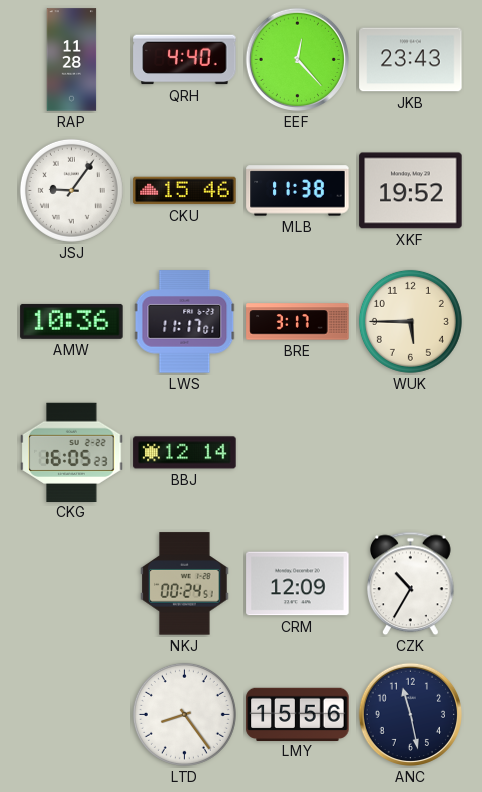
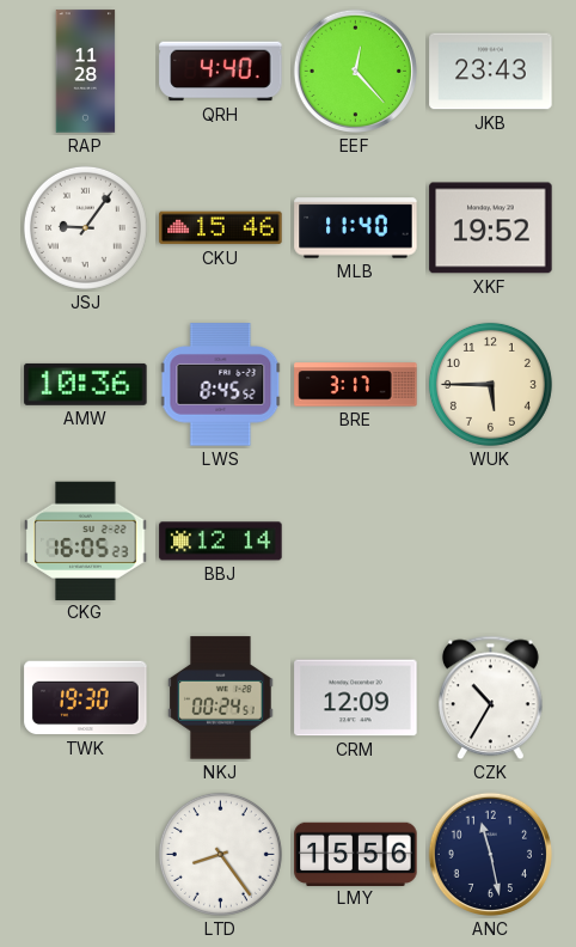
MLB: 11:38 -> 11:40 (356, 228)
LWS: 11:17 -> 8:45 (221, 385)
TWK: none -> 19:30 (86, 698)
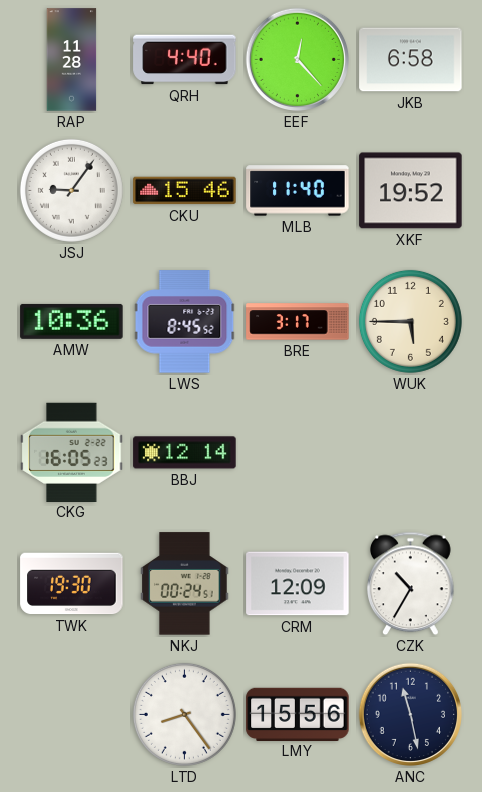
JKB: 23:43 -> 6:58 (411, 60)
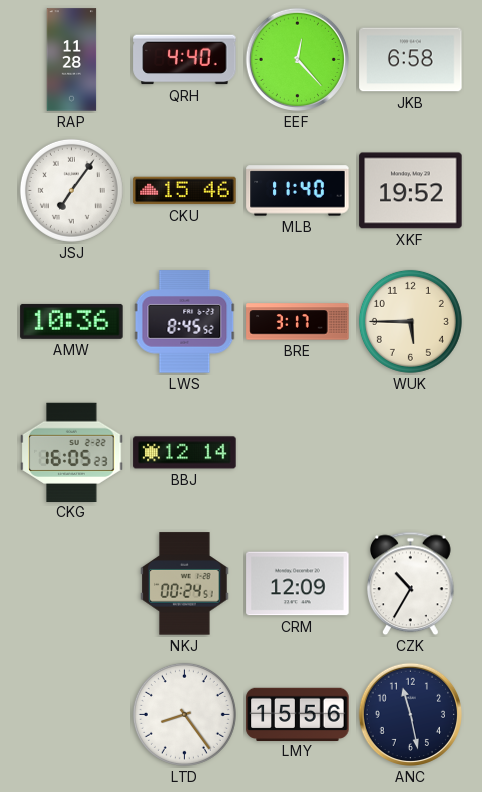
JSJ: 9:06 -> 7:06 (71, 190)
TWK: 19:30 -> none (72, 584)
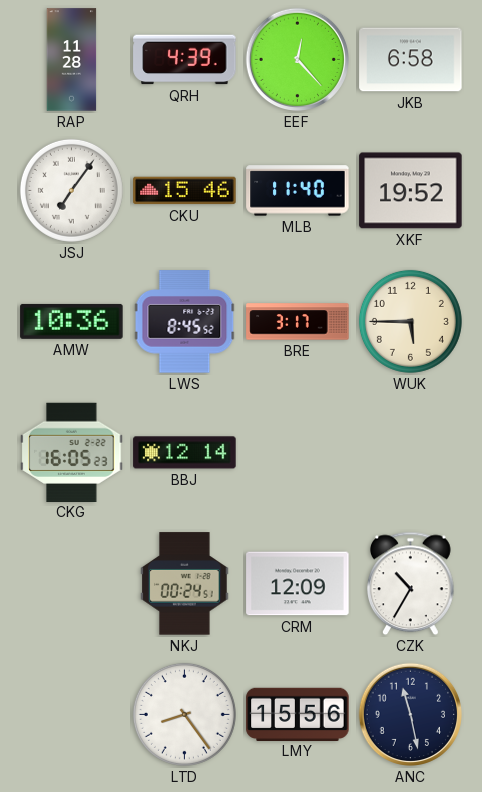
QRH: 4:40 -> 4:39 (185, 60)
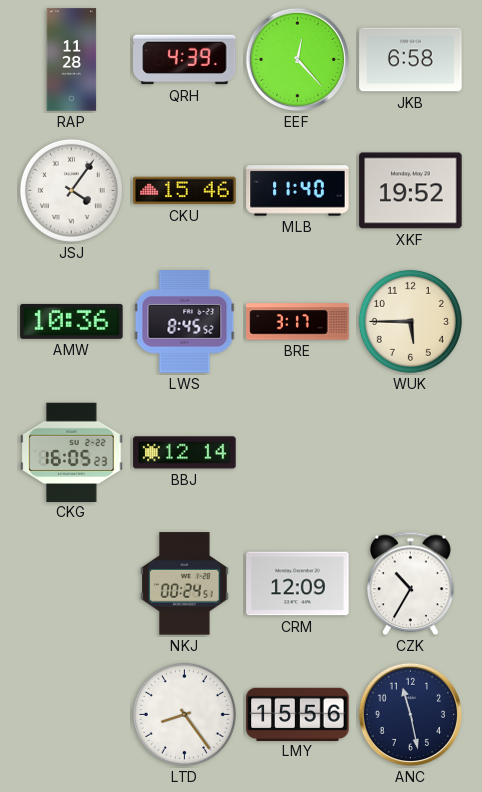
JSJ: 7:06 -> 4:06 (71, 190)
